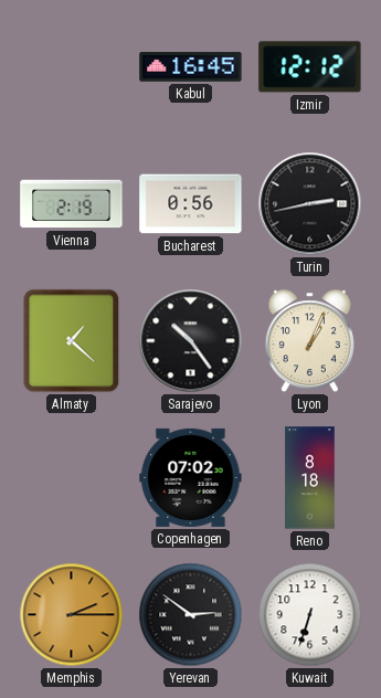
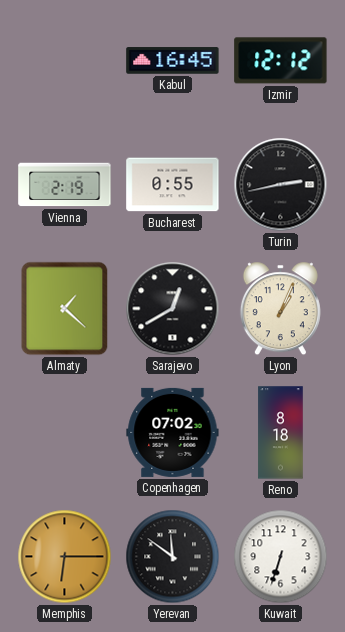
Bucharest: 0:56 -> 0:55 (173, 185)
Sarajevo: 10:24 -> 12:40 (173, 309)
Memphis: 2:15 -> 6:15 (65, 557)
Yerevan: 2:51 -> 11:51 (173, 557)
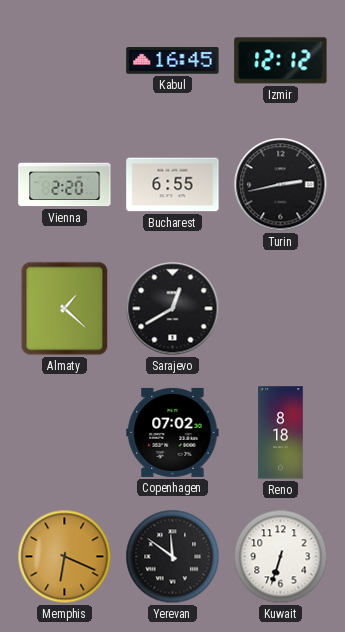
Vienna: 2:19 -> 2:20 (65, 185)
Bucharest: 0:55 -> 6:55 (173, 185)
Lyon: 1:04 -> none (280, 309)
Memphis: 6:15 -> 6:19 (65, 557)
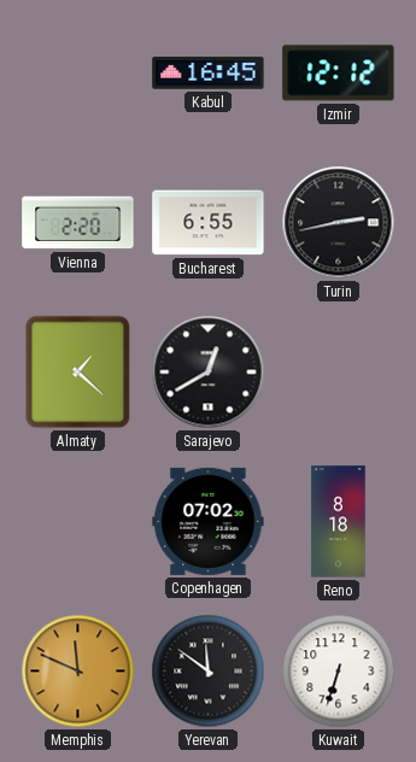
Memphis: 6:19 -> 11:49 (78, 672)
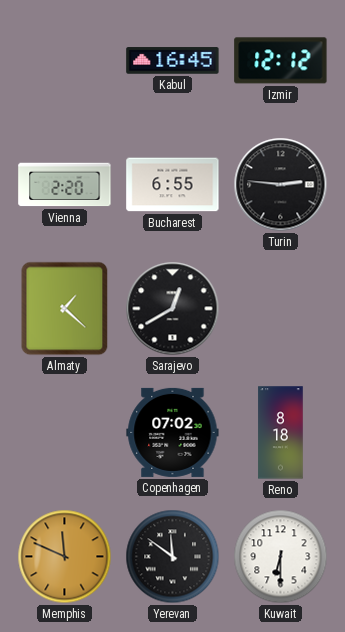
Turin: 2:43 -> 2:46 (281, 185)
Kuwait: 6:33 -> 6:30 (281, 557)
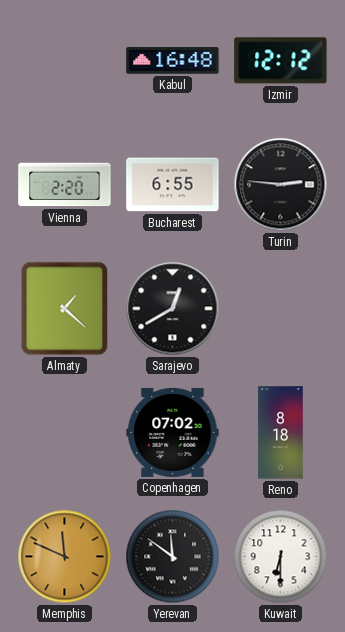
Kabul: 16:45 -> 16:48 (173, 61)
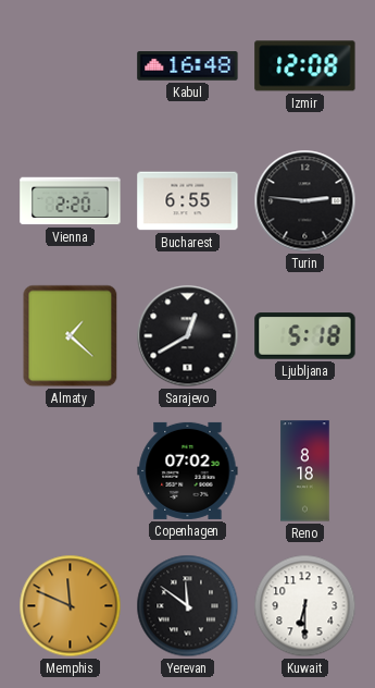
Izmir: 12:12 -> 12:08 (305, 66)
Ljubljana: none -> 5:18 (305, 336)
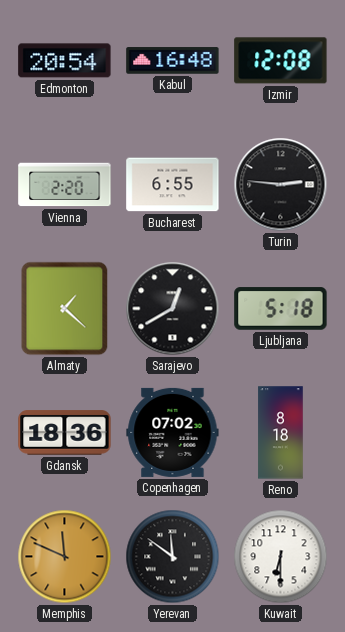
Edmonton: none -> 20:54 (65, 61)
Gdansk: none -> 18:36 (65, 433)
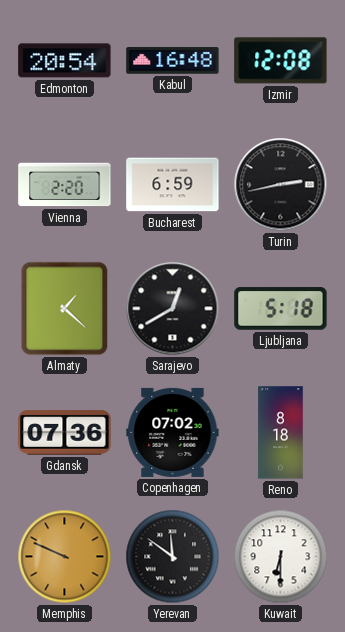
Bucharest: 6:55 -> 6:59 (173, 185)
Turin: 2:46 -> 2:43 (281, 185)
Gdansk: 18:36 -> 07:36 (65, 433)
Memphis: 11:49 -> 9:49 (65, 557)
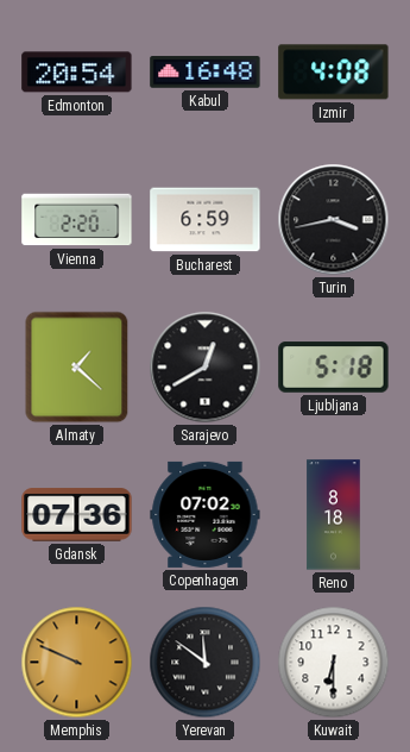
Izmir: 12:08 -> 4:08 (334, 73)
Turin: 2:43 -> 3:43 (334, 220)
